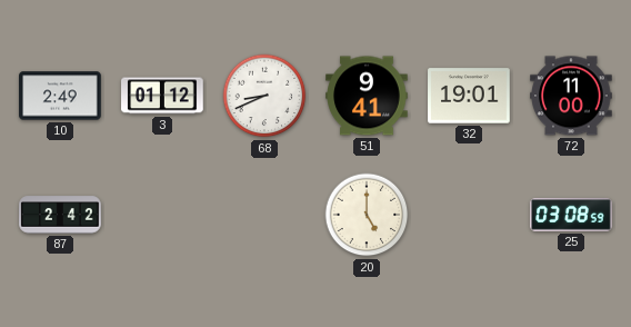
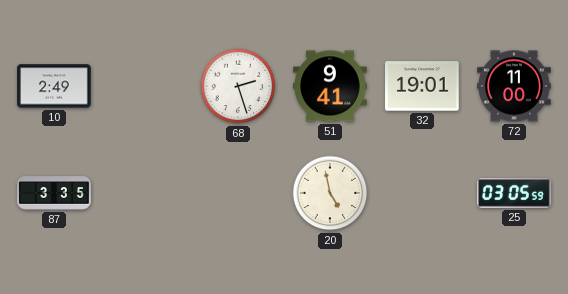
3: 01:12 -> none (162, 96)
68: 8:41 -> 2:27 (238, 86)
87: 2:42 -> 3:35 (54, 193)
20: 5:00 -> 4:58 (330, 193)
25: 03:08 -> 03:05 (514, 194)
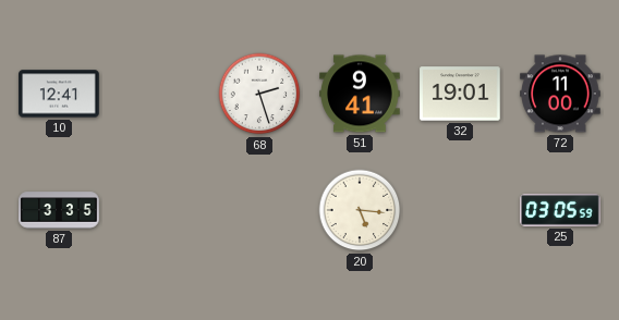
10: 2:49 -> 12:41 (59, 94)
20: 4:58 -> 5:16 (360, 210)
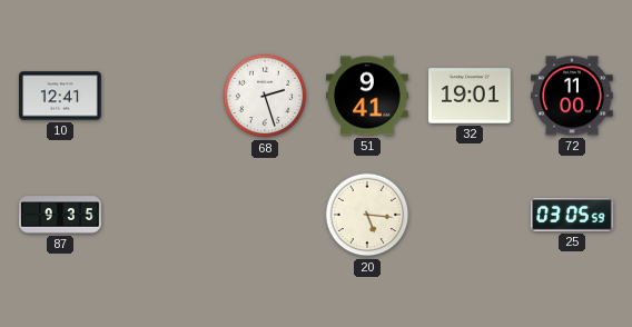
87: 3:35 -> 9:35 (60, 215)
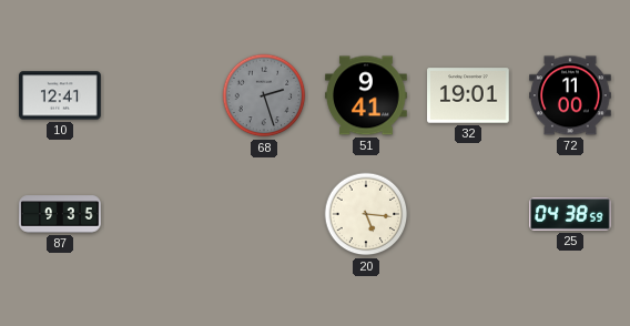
68 dial: white -> grey (264, 95)
25: 03:05 -> 04:38 (570, 215)
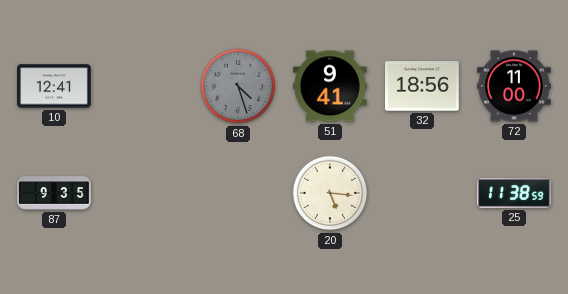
68: 2:27 -> 4:27 (238, 86)
32: 19:01 -> 18:56 (422, 86)
25: 04:38 -> 11:38 (514, 194)
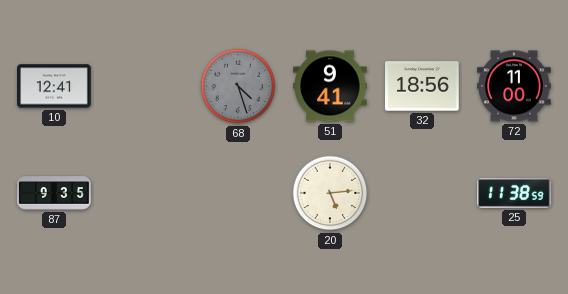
20: 5:16 -> 5:14 (330, 193)
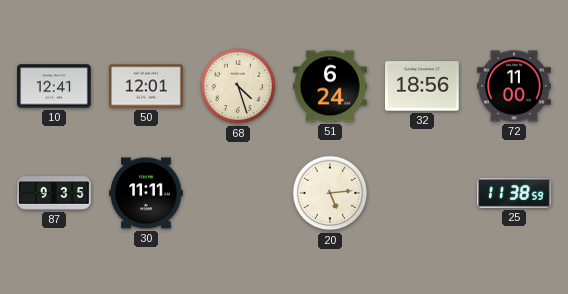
50: none -> 12:01 (146, 86)
68 dial: grey -> cream (238, 86)
51: 9:41 -> 6:24 (330, 86)
30: none -> 11:11 (146, 193)
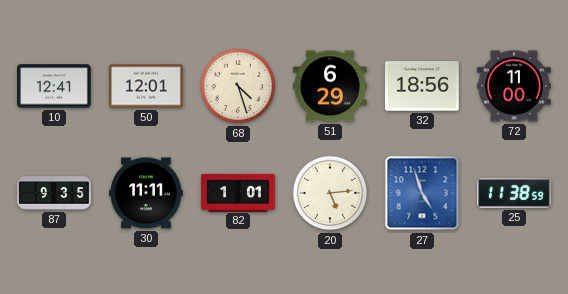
51: 6:24 -> 6:29 (330, 86)
82: none -> 1:01 (238, 192)
27: none -> 4:57 (422, 193)
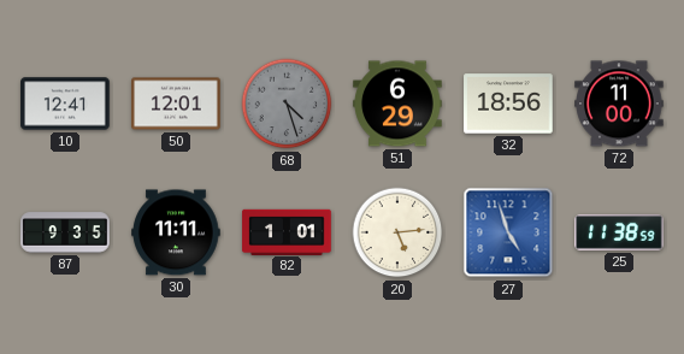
68 dial: cream -> grey (287, 104)
